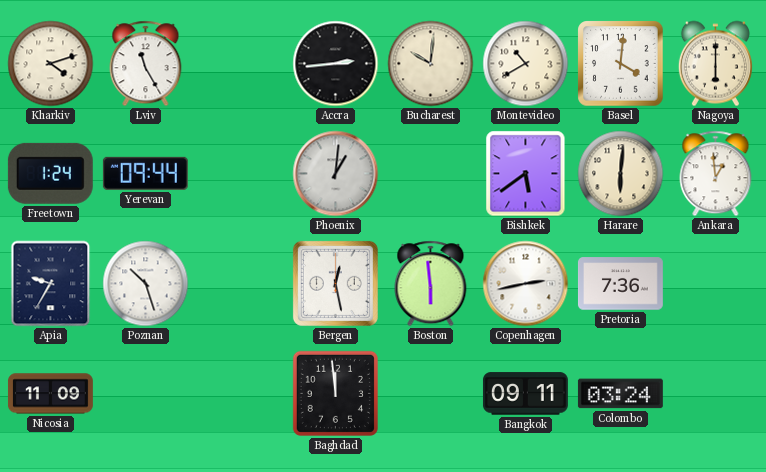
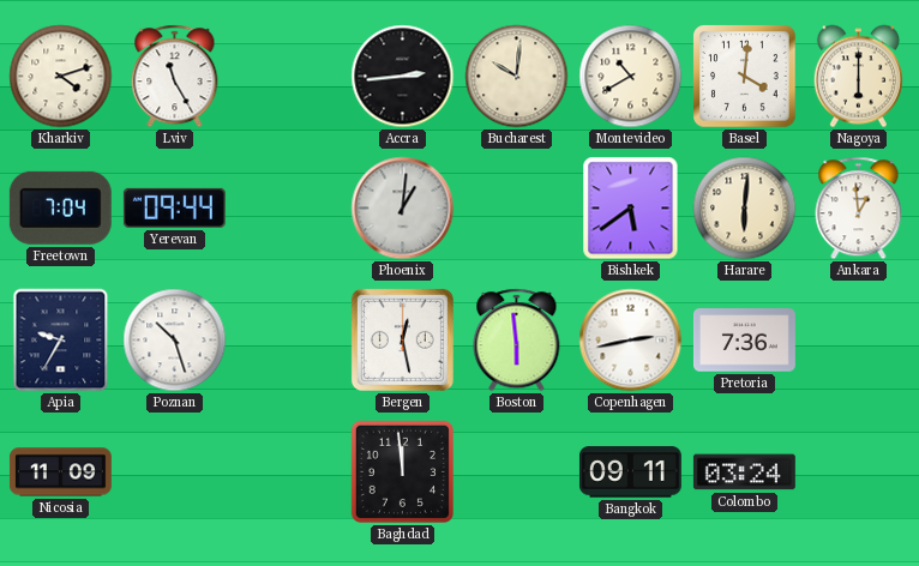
Freetown: 1:24 -> 7:04 (60, 207)
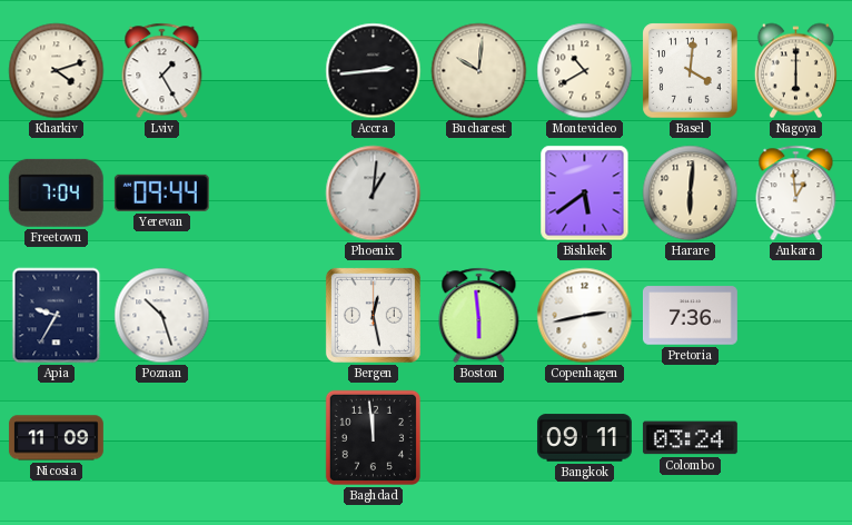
Lviv: 11:25 -> 1:25 (162, 71)
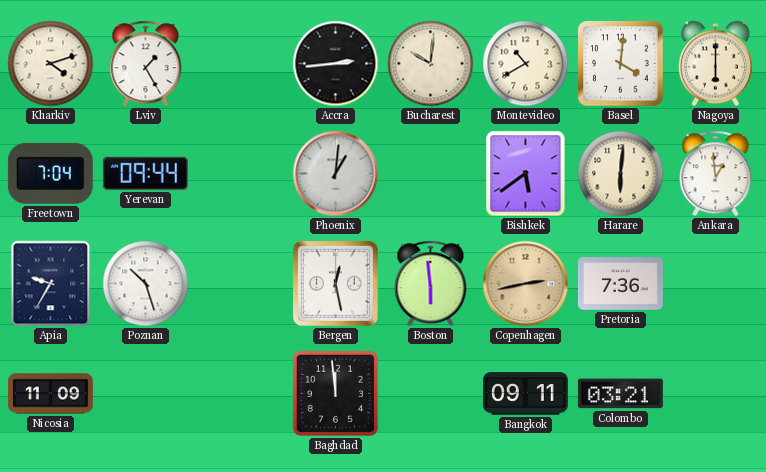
Copenhagen dial: white -> champagne (526, 284)
Colombo: 03:24 -> 03:21 (620, 394)
